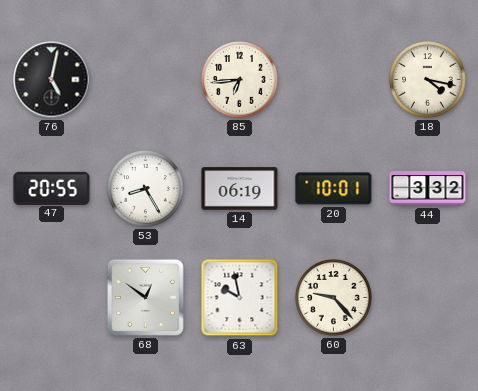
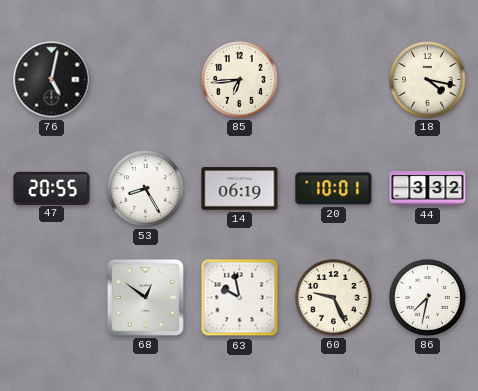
60: 9:23 -> 9:26 (334, 298)
86: none -> 7:32 (428, 298)
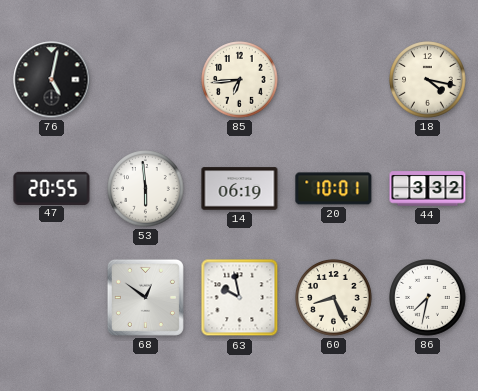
53: 8:25 -> 5:59 (146, 189)
60: 9:26 -> 8:26 (334, 298)
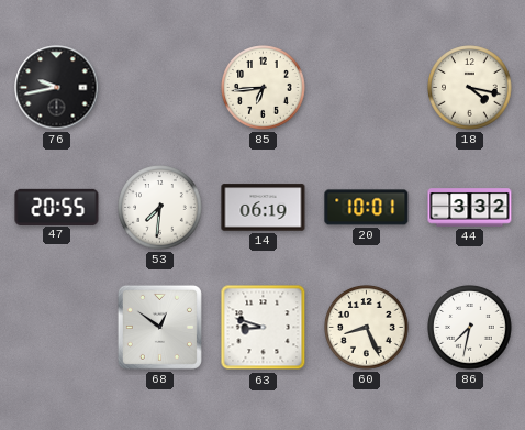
76: 5:02 -> 9:43 (57, 88)
53: 5:59 -> 7:31 (160, 208)
63: 9:58 -> 8:48 (264, 328)
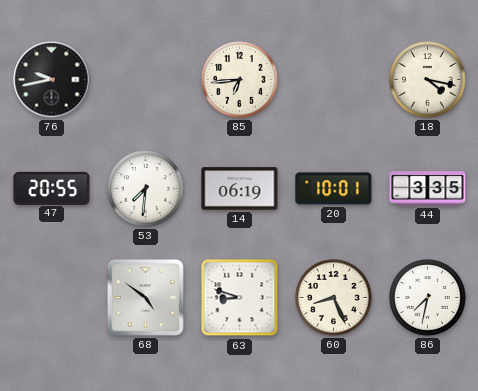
44: 3:32 -> 3:35 (428, 189)
68: 12:51 -> 4:51 (145, 297)
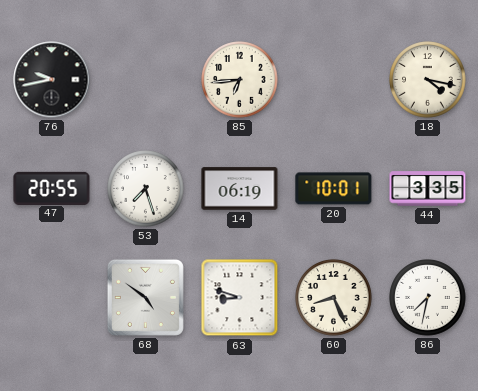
53: 7:31 -> 7:27 (146, 189)
